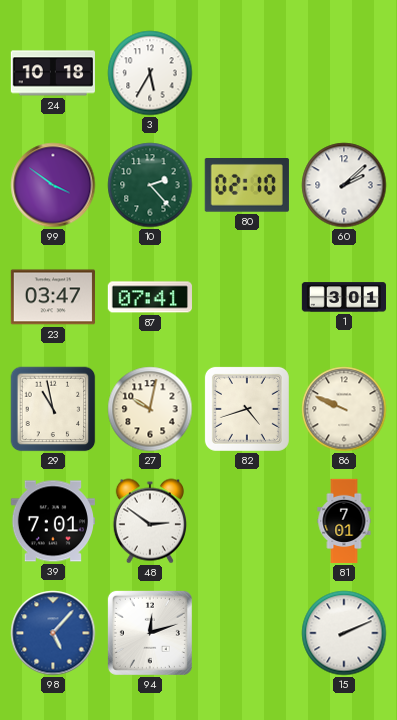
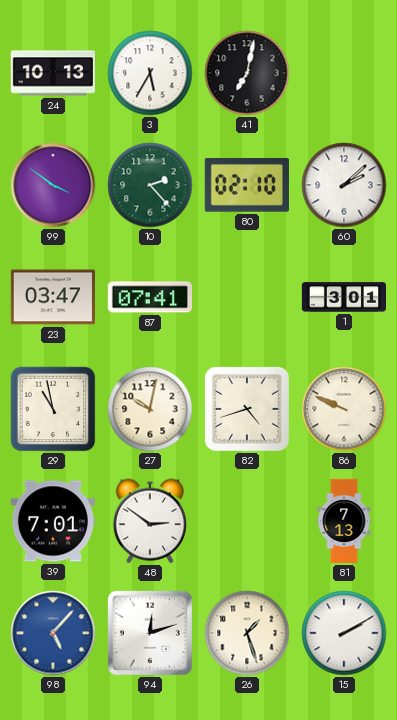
24: 10:18 -> 10:13 (53, 73)
41: none -> 7:02 (247, 73)
81: 7:01 -> 7:13 (344, 521)
26: none -> 1:27 (247, 633)
15: 2:11 -> 2:10 (344, 633)
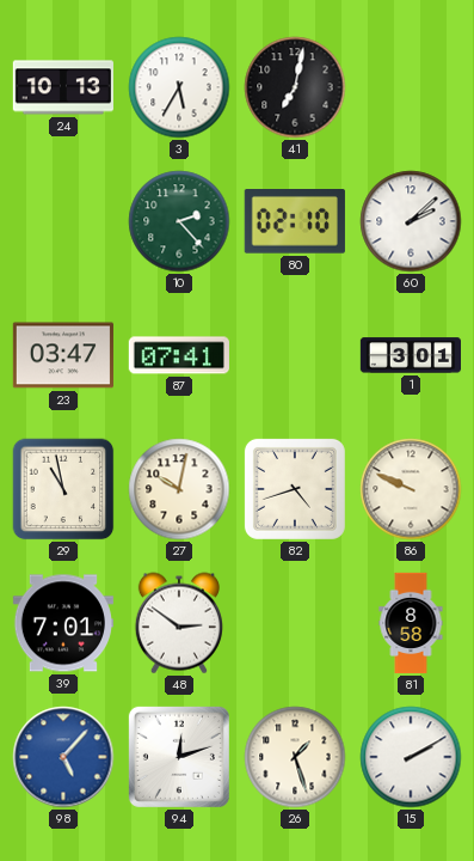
99: 3:51 -> none (53, 185)
81: 7:13 -> 8:58 (411, 623)
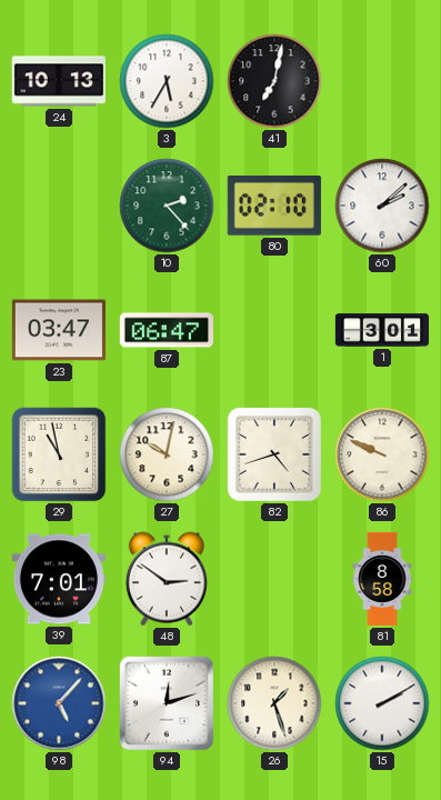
87: 07:41 -> 06:47 (167, 330)
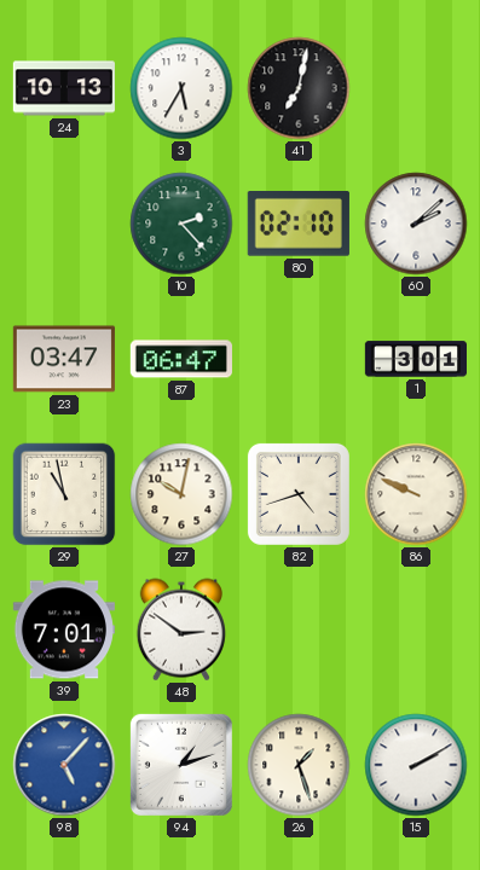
81: 8:58 -> none (382, 579)
94: 12:12 -> 1:12 (181, 765)
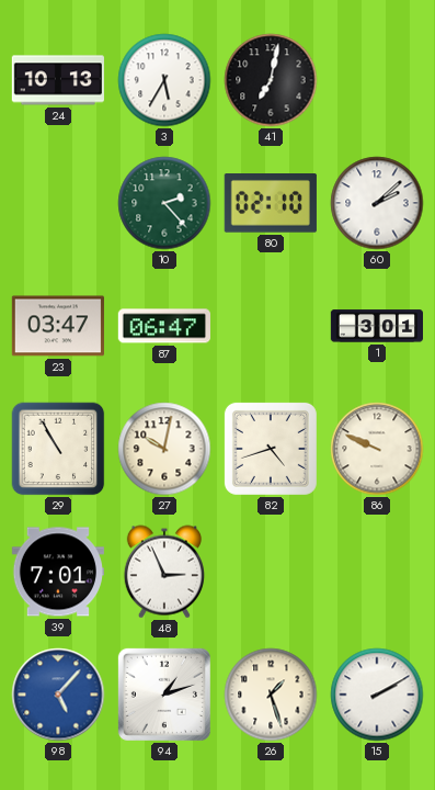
29: 10:58 -> 10:55 (58, 449)
48: 2:51 -> 2:56 (164, 572)
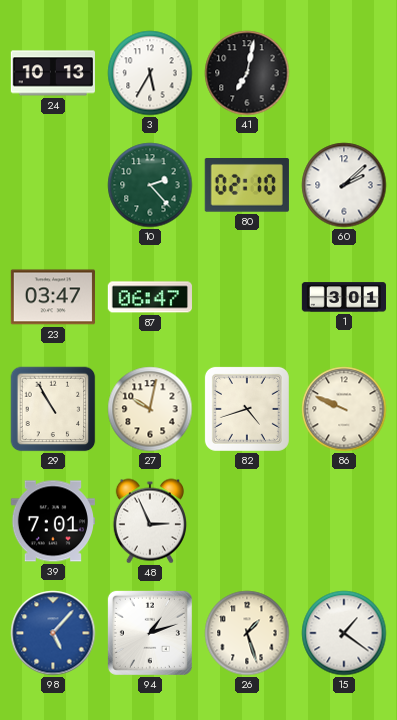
15: 2:10 -> 1:21 (344, 633)
